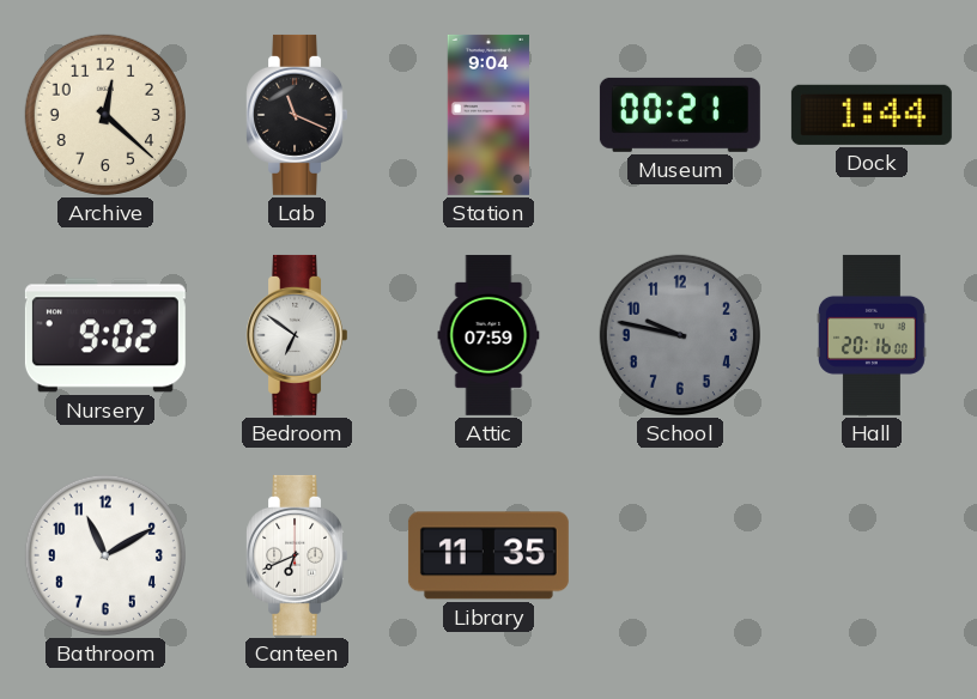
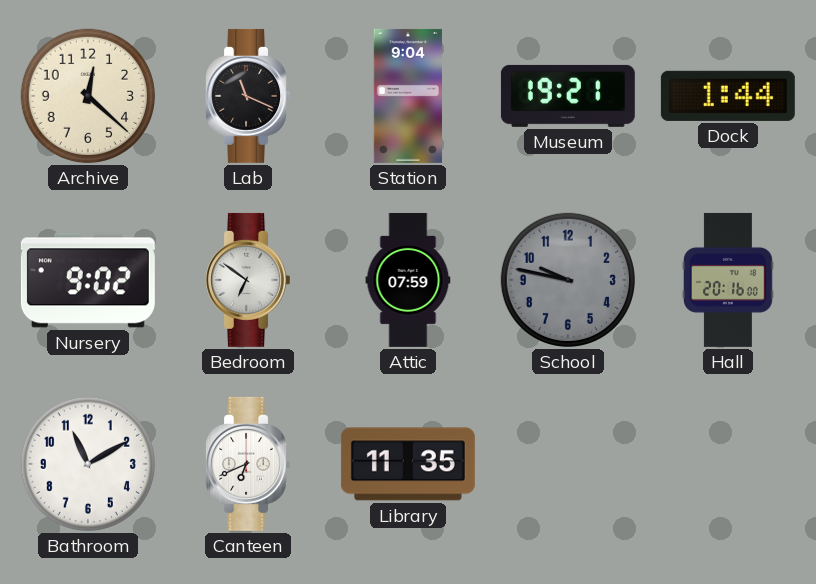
Museum: 00:21 -> 19:21 (568, 96)
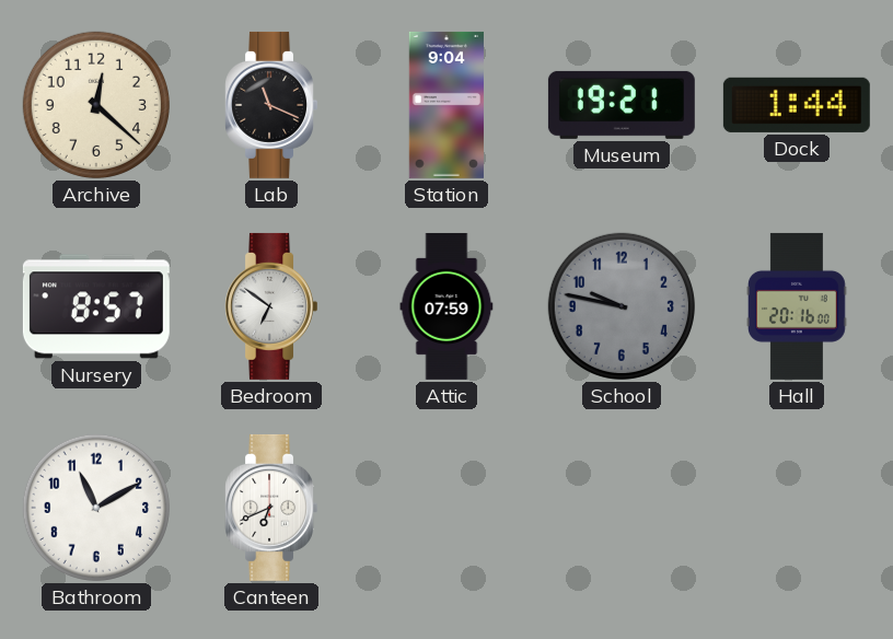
Nursery: 9:02 -> 8:57 (96, 306)
Library: 11:35 -> none (408, 464)
